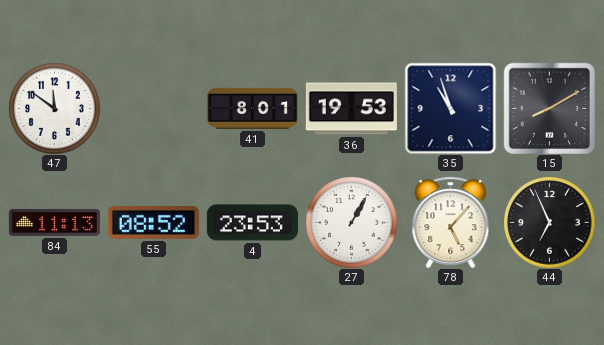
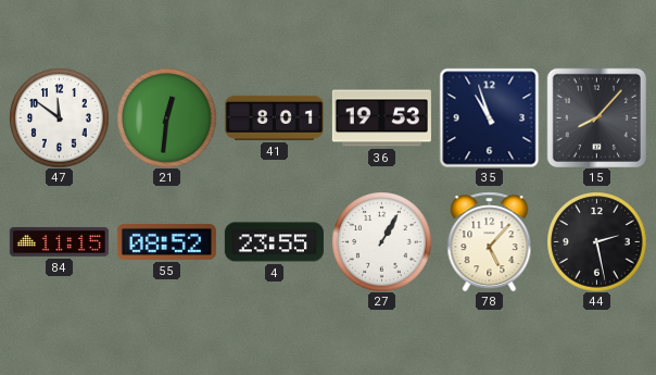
21: none -> 12:31 (166, 117)
15: 8:10 -> 8:07 (596, 117)
84: 11:13 -> 11:15 (59, 241)
4: 23:53 -> 23:55 (274, 242)
44: 6:56 -> 2:28 (596, 241)
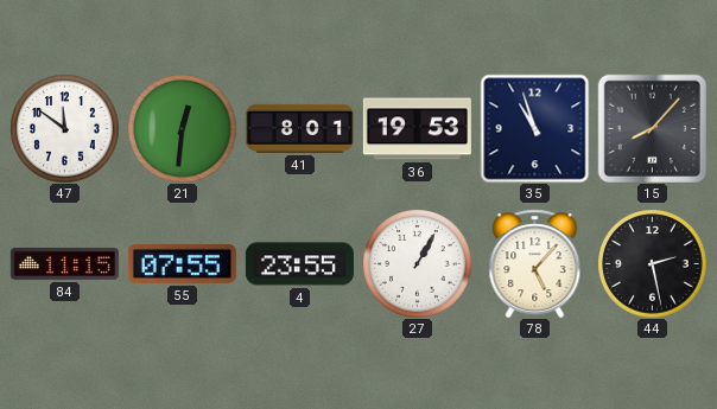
55: 08:52 -> 07:55 (182, 263)
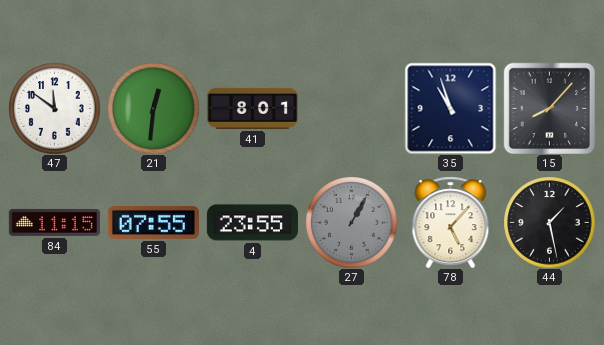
36: 19:53 -> none (417, 129)
27 dial: white -> grey (351, 222)
44: 2:28 -> 1:28 (549, 222)
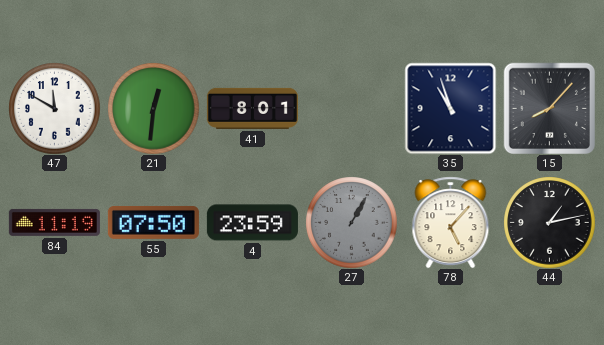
47: 11:51 -> 11:50 (54, 108)
84: 11:15 -> 11:19 (54, 222)
55: 07:55 -> 07:50 (153, 222)
4: 23:55 -> 23:59 (252, 223)
44: 1:28 -> 1:13 (549, 222)
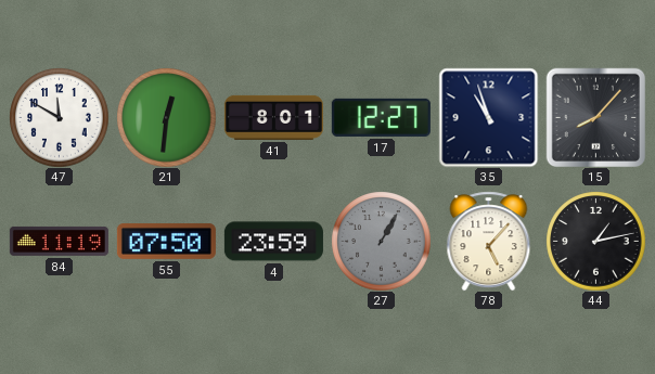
17: none -> 12:27 (381, 117)
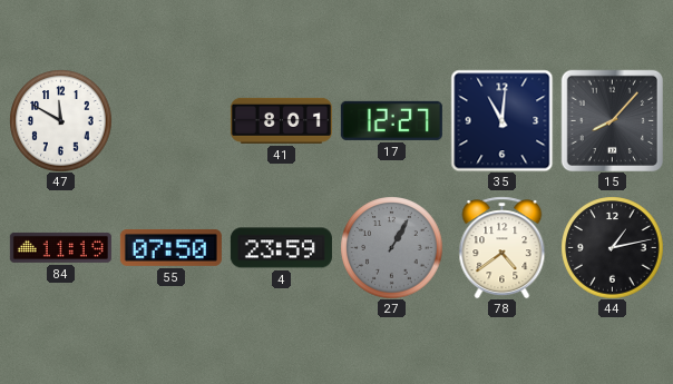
21: 12:31 -> none (166, 117)
35: 10:57 -> 11:01 (501, 120)
78: 5:07 -> 4:39 (503, 247)
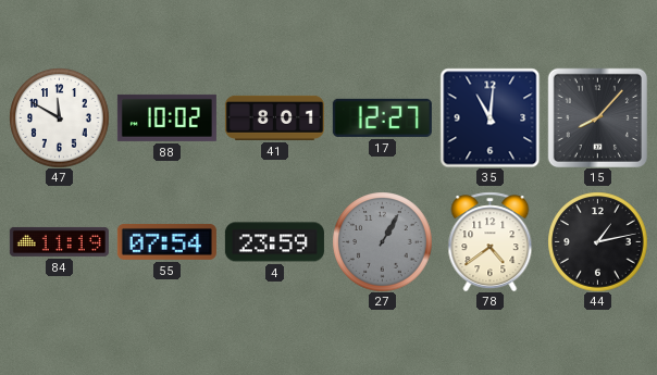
88: none -> 10:02 (166, 117)
55: 07:50 -> 07:54 (166, 241)
